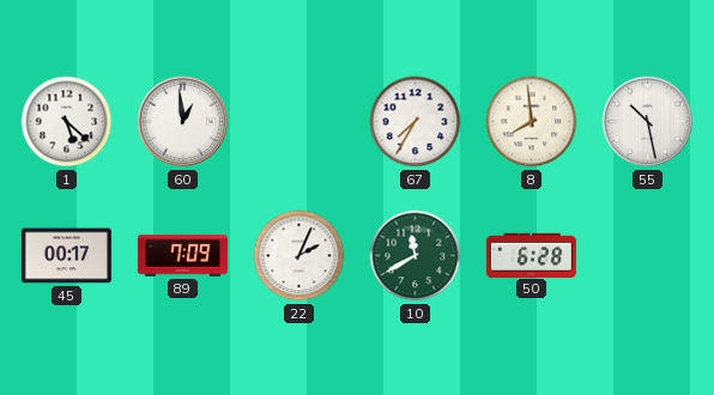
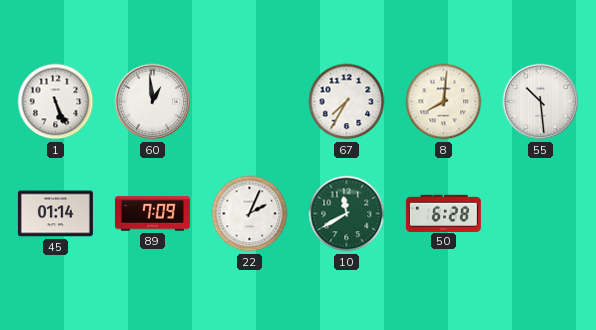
1: 5:22 -> 5:26 (56, 102)
8: 7:59 -> 8:01 (444, 102)
55: 10:28 -> 10:29 (541, 102)
45: 00:17 -> 01:14 (55, 214)
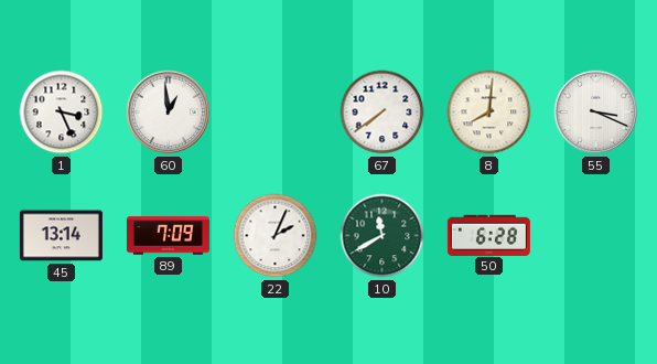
1: 5:26 -> 3:26 (62, 113)
67: 7:35 -> 7:39 (383, 113)
55: 10:29 -> 3:19 (596, 113)
45: 01:14 -> 13:14 (61, 236)
